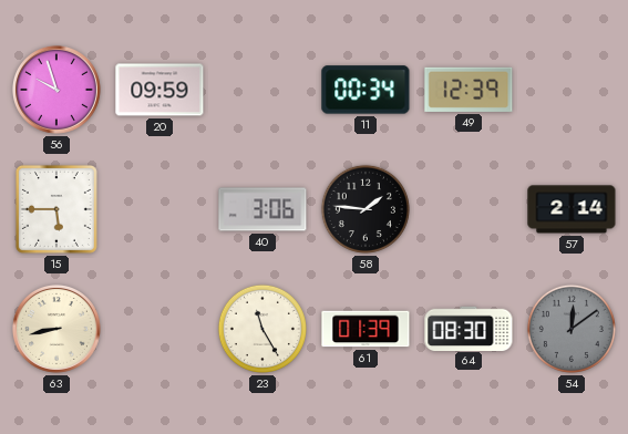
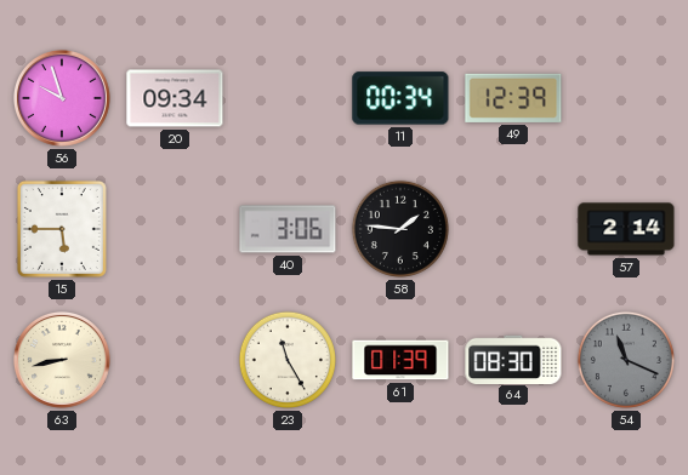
20: 09:59 -> 09:34 (175, 98)
54: 12:09 -> 11:19 (626, 360)
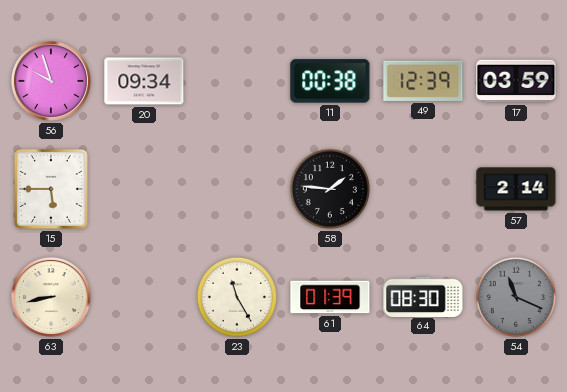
11: 00:34 -> 00:38 (330, 81)
17: none -> 03:59 (516, 81)
40: 3:06 -> none (288, 229)
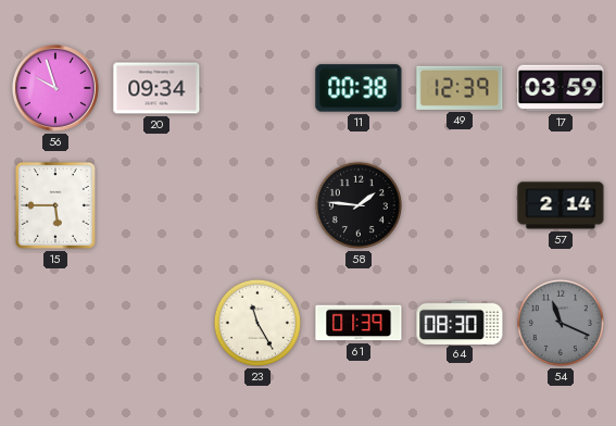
63: 8:43 -> none (51, 297)
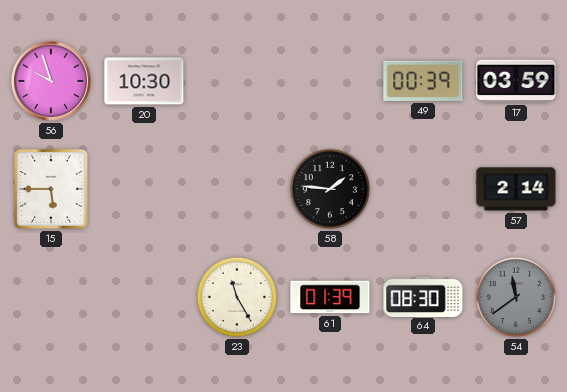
20: 09:34 -> 10:30 (144, 81)
11: 00:38 -> none (359, 88)
49: 12:39 -> 00:39 (423, 81)
54: 11:19 -> 11:39 (516, 297)
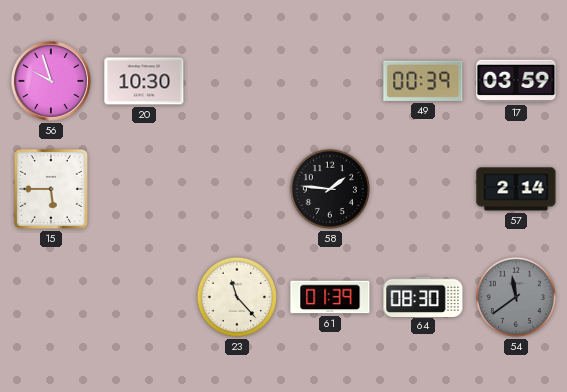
23: 11:25 -> 11:23 (237, 297)
